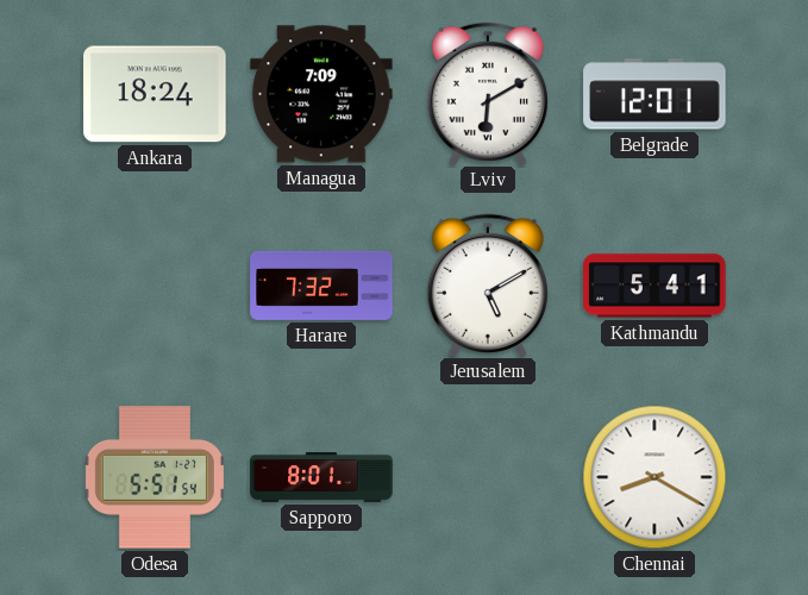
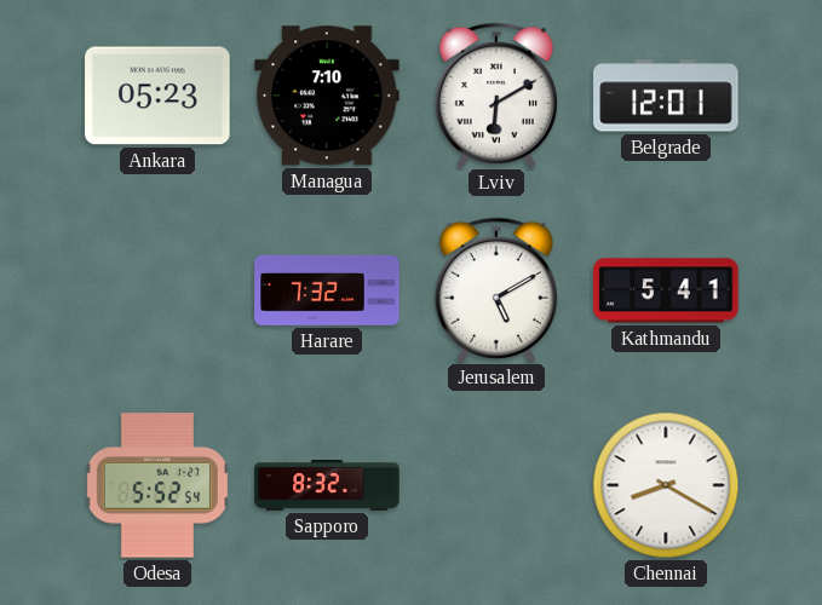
Ankara: 18:24 -> 05:23 (157, 96)
Managua: 7:09 -> 7:10 (327, 96)
Odesa: 5:51 -> 5:52 (157, 485)
Sapporo: 8:01 -> 8:32 (327, 486)
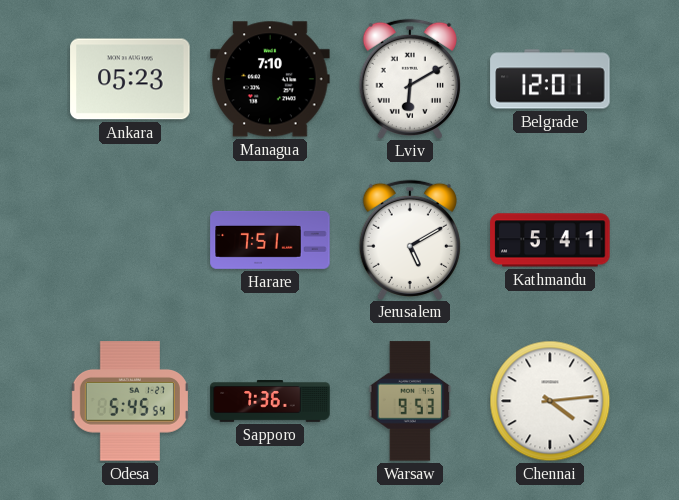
Harare: 7:32 -> 7:51 (270, 240)
Odesa: 5:52 -> 5:45 (130, 401)
Sapporo: 8:32 -> 7:36 (270, 402)
Warsaw: none -> 9:53 (410, 401)
Chennai: 8:20 -> 4:14 (550, 401)
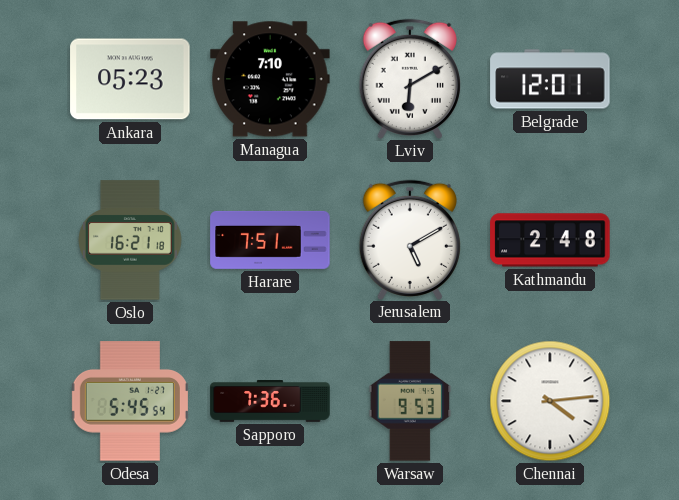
Oslo: none -> 16:21 (131, 240)
Kathmandu: 5:41 -> 2:48 (550, 240)
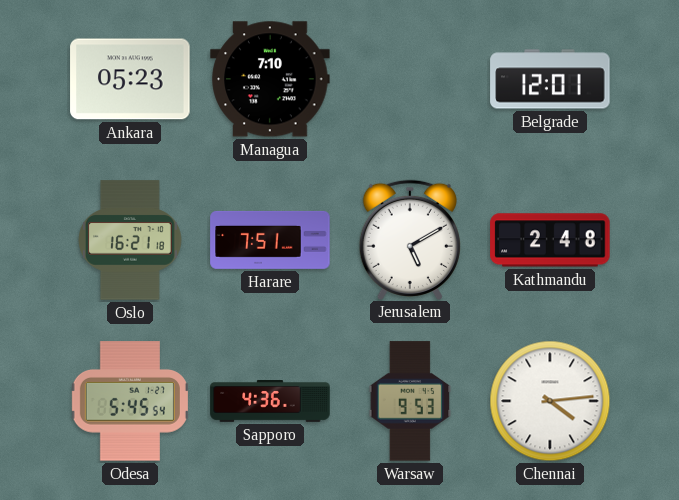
Lviv: 6:10 -> none (410, 78)
Sapporo: 7:36 -> 4:36 (270, 402)
